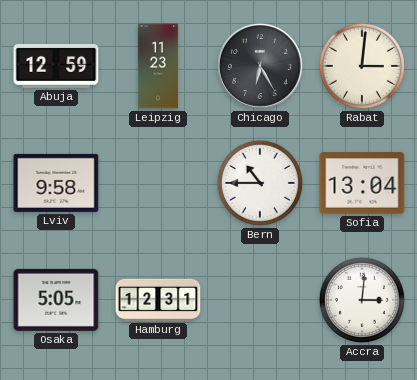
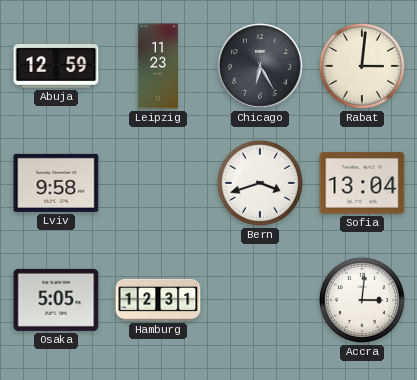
Bern: 10:45 -> 3:42 (260, 183)
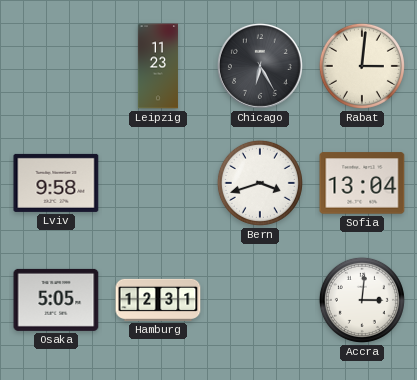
Abuja: 12:59 -> none (56, 67)
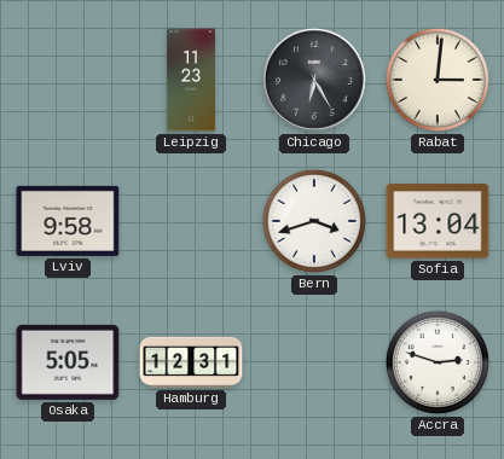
Accra: 3:01 -> 2:48 (438, 362)
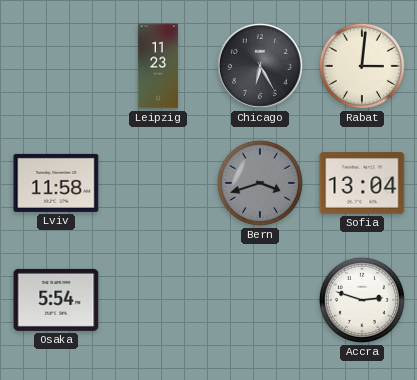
Lviv: 9:58 -> 11:58 (56, 183)
Bern dial: white -> grey (260, 183)
Osaka: 5:05 -> 5:54 (56, 300)
Hamburg: 12:31 -> none (191, 362)
